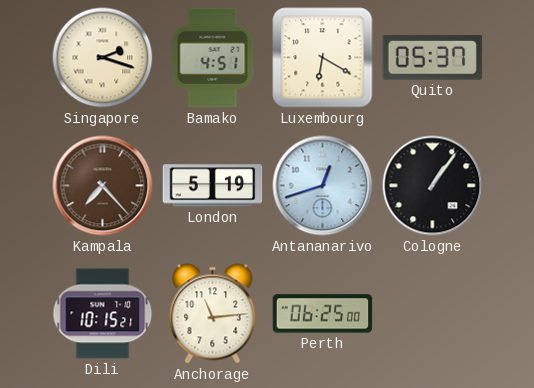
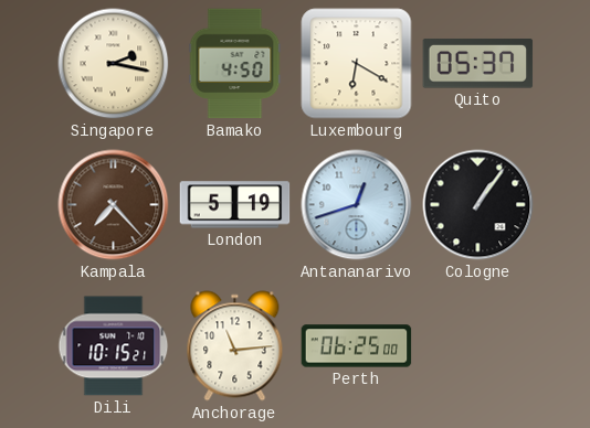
Singapore: 2:18 -> 2:17 (114, 64)
Bamako: 4:51 -> 4:50 (235, 64)
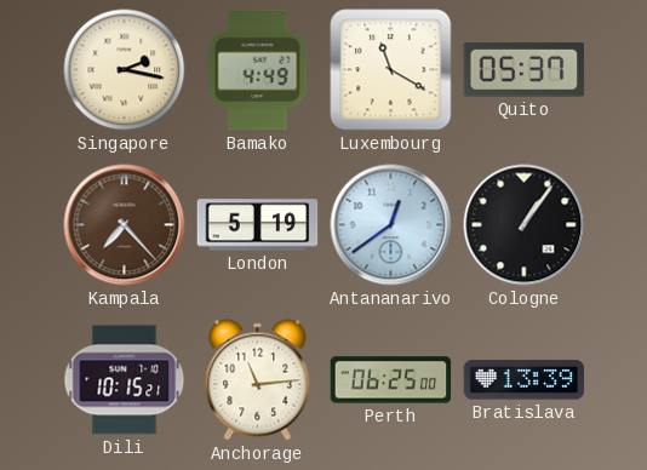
Bamako: 4:50 -> 4:49 (258, 70)
Luxembourg: 6:20 -> 11:20 (391, 70)
Antananarivo: 12:42 -> 12:39 (391, 225)
Bratislava: none -> 13:39 (525, 380)
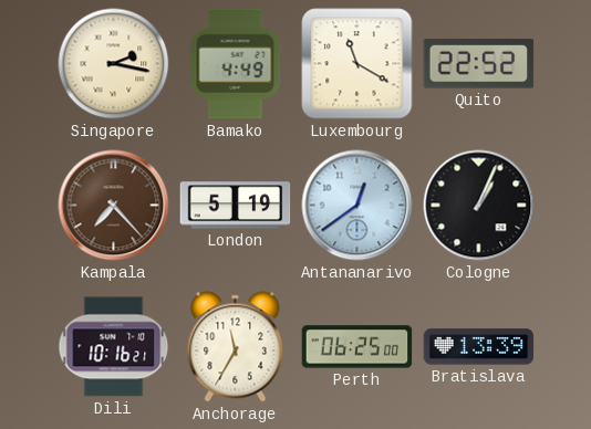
Quito: 05:37 -> 22:52 (479, 64)
Cologne: 1:06 -> 1:04 (479, 206)
Dili: 10:15 -> 10:16 (114, 347)
Anchorage: 11:14 -> 11:35 (236, 347)
